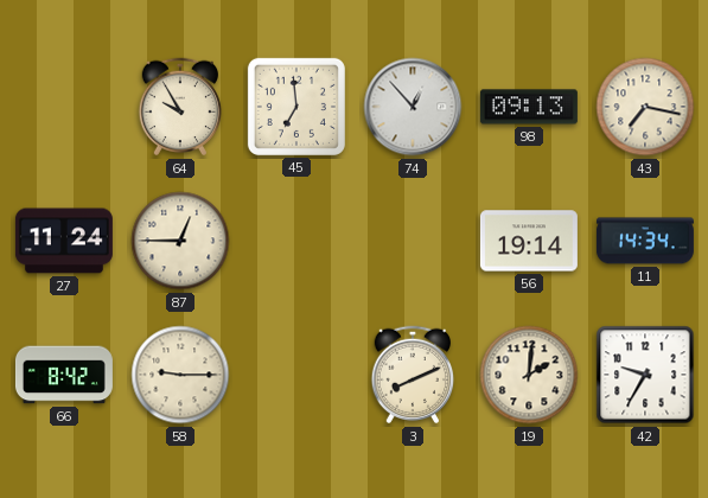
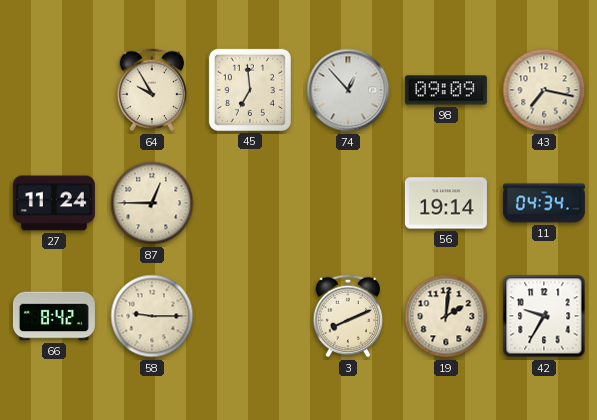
98: 09:13 -> 09:09 (446, 90)
11: 14:34 -> 04:34 (544, 203)
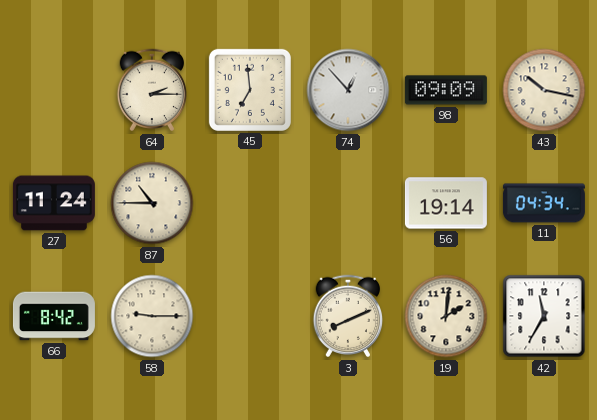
64: 9:55 -> 2:15 (152, 90)
43: 7:17 -> 10:17 (544, 90)
87: 12:45 -> 10:45 (152, 203)
42: 9:35 -> 11:35 (544, 316)
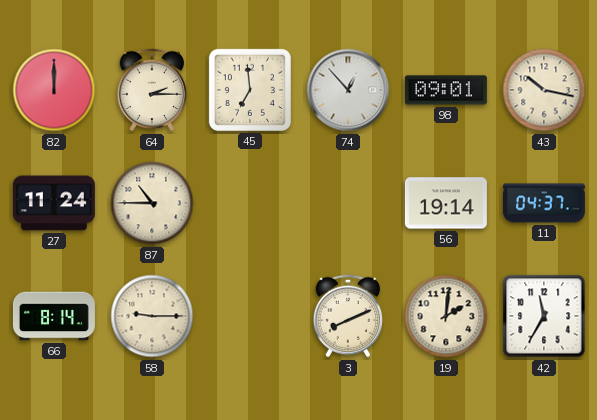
82: none -> 12:00 (54, 90)
98: 09:09 -> 09:01 (446, 90)
11: 04:34 -> 04:37 (544, 203)
66: 8:42 -> 8:14 (54, 316)
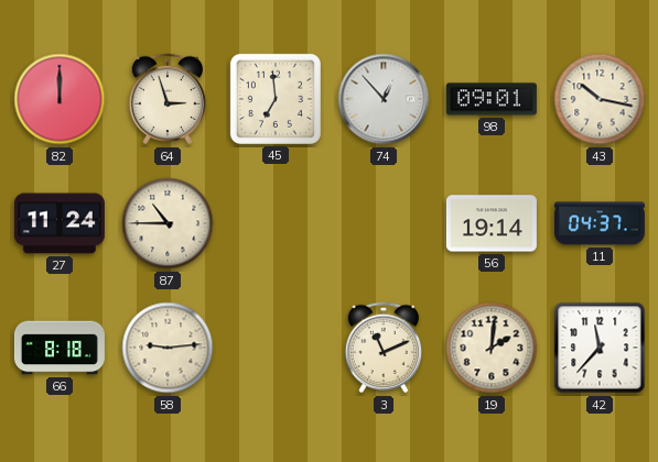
64: 2:15 -> 2:57 (168, 99)
66: 8:14 -> 8:18 (60, 348)
58: 9:15 -> 9:14 (168, 348)
3: 8:11 -> 11:11 (384, 348)
42: 11:35 -> 11:37 (600, 348)
